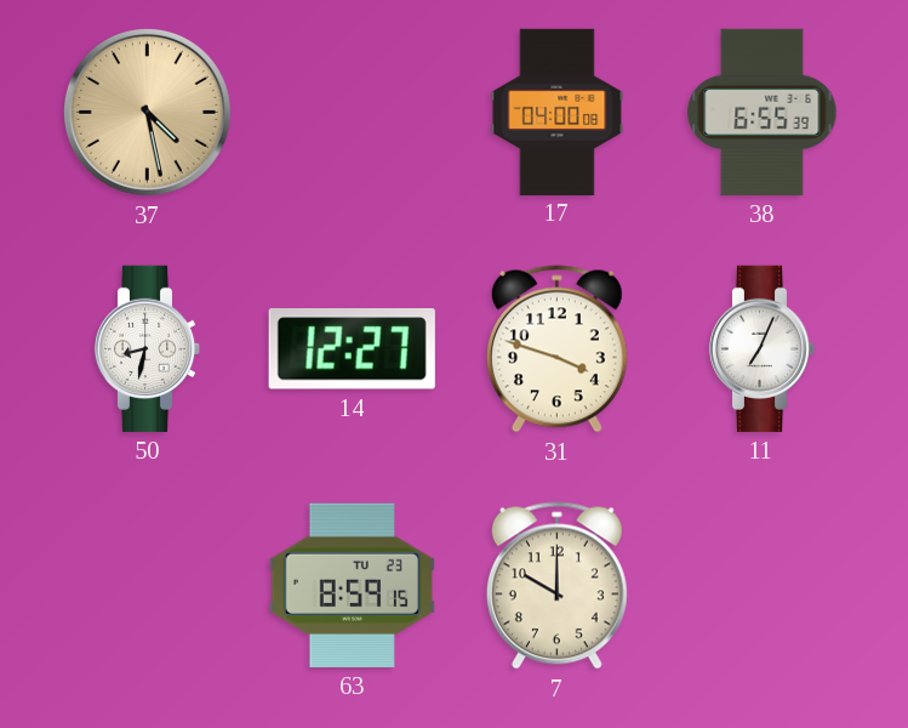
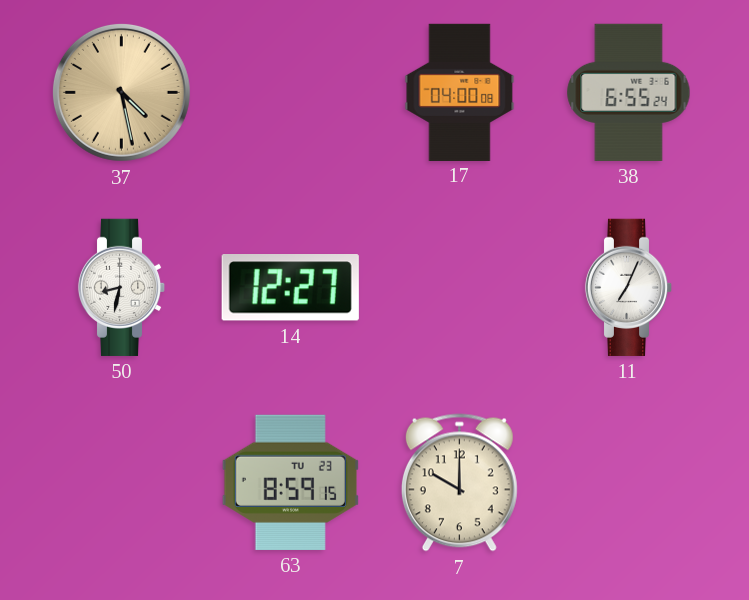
38: 6:55:39 -> 6:55:24 (629, 92)
31: 3:48 -> none (556, 349)
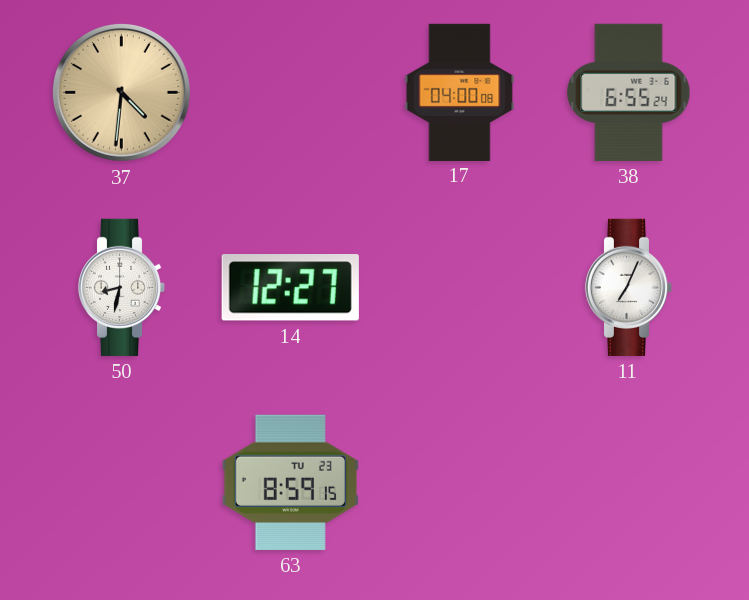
37: 4:28 -> 4:31 (121, 92)
7: 10:00 -> none (459, 483)
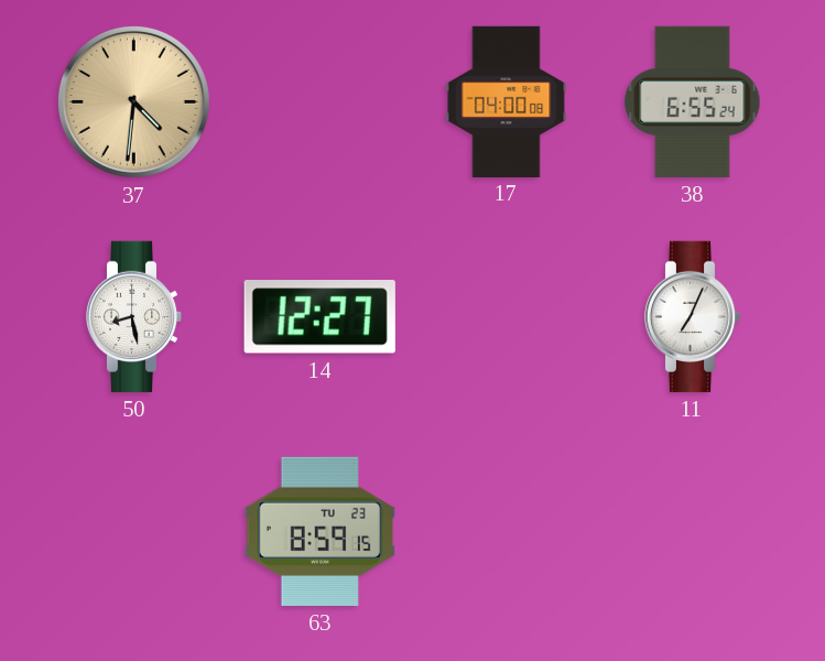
50: 8:32 -> 8:28 (134, 316)
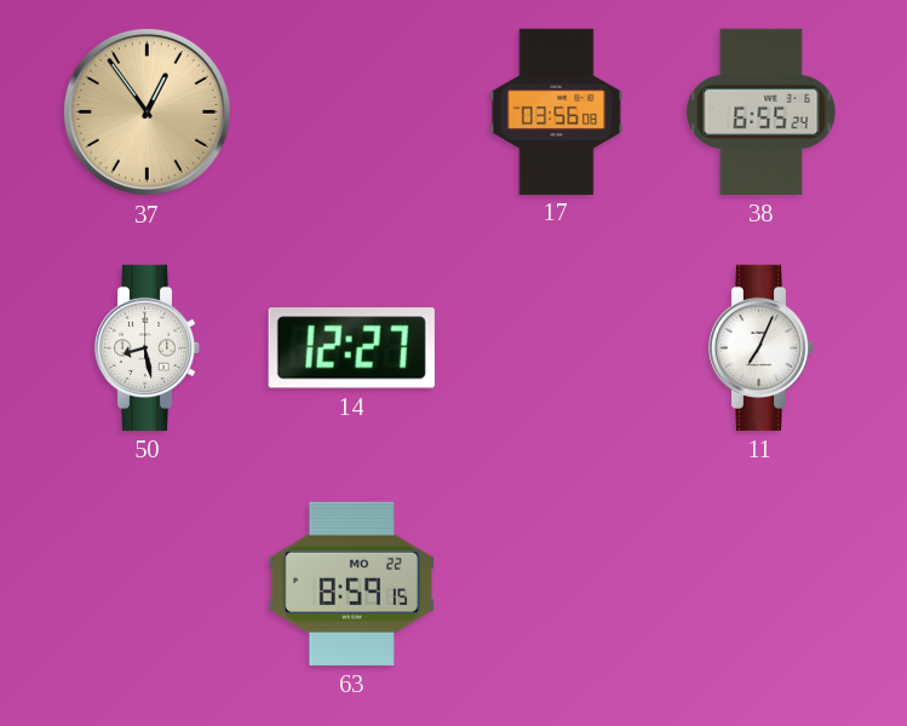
37: 4:31 -> 12:54 (147, 111)
17: 04:00 -> 03:56 (557, 111)
63 date: TU 23 -> MO 22 (351, 583)
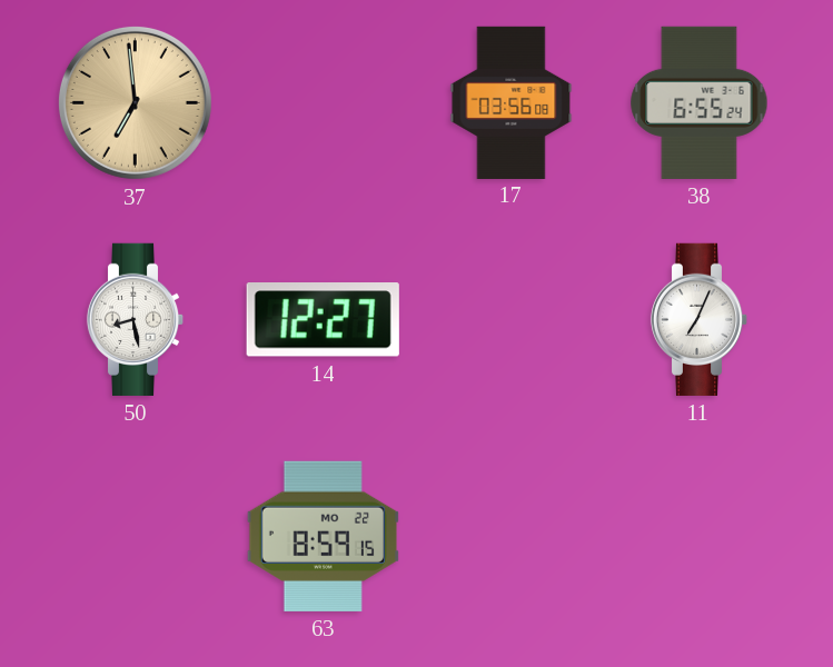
37: 12:54 -> 6:59 (135, 102)
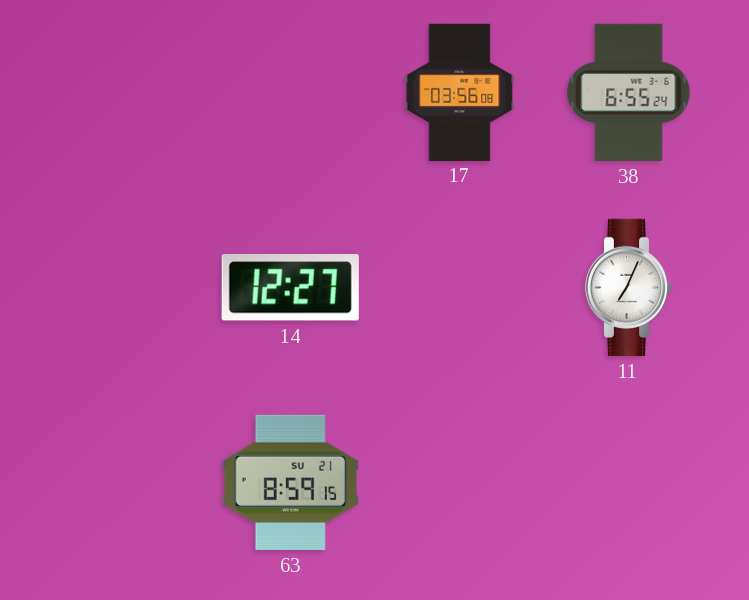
37: 6:59 -> none (135, 102)
50: 8:28 -> none (136, 319)
63 date: MO 22 -> SU 21 (290, 482)
